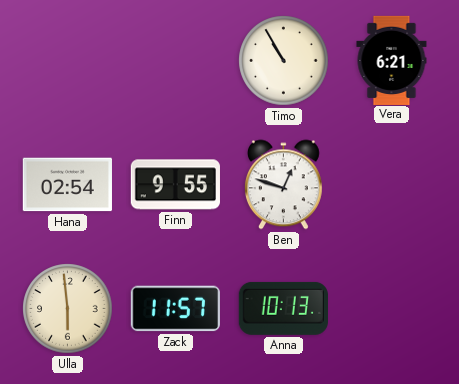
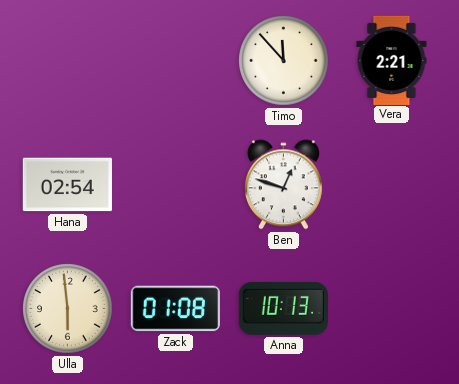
Timo: 10:55 -> 11:53 (284, 61)
Vera: 6:21 -> 2:21 (392, 60)
Finn: 9:55 -> none (175, 185)
Zack: 11:57 -> 01:08 (175, 309)
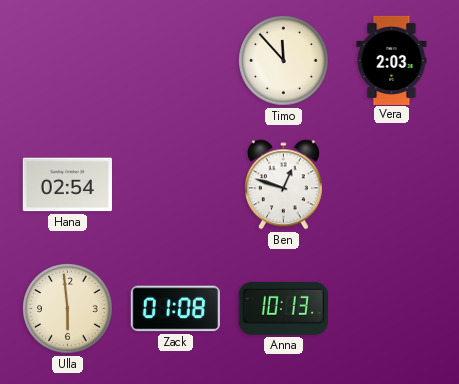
Vera: 2:21 -> 2:03 (392, 60)
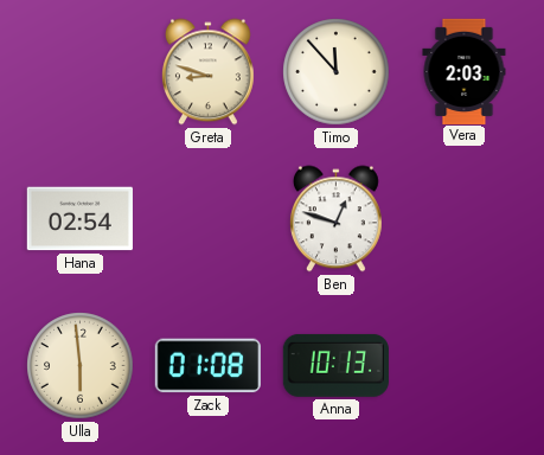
Greta: none -> 8:48 (207, 72)
